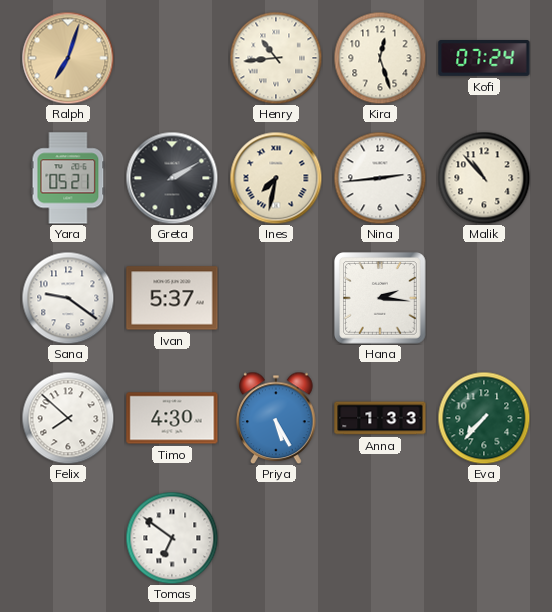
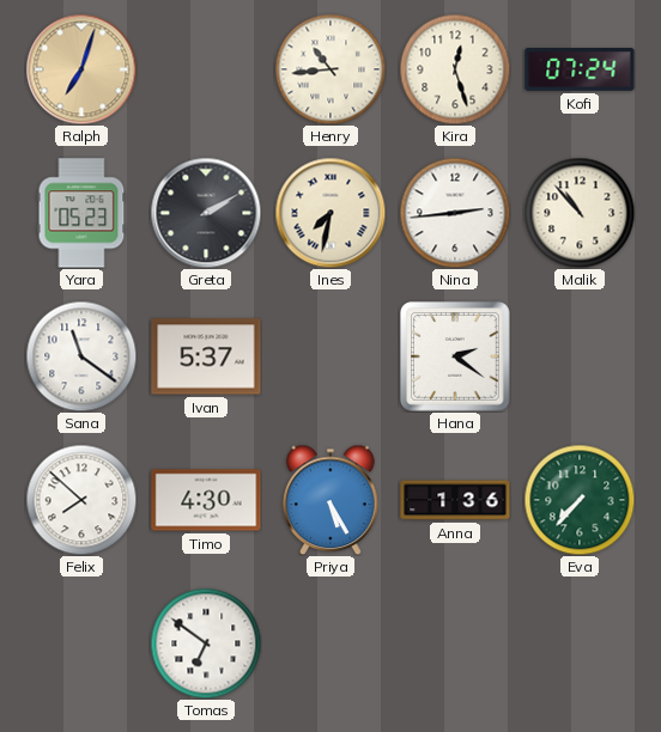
Yara: 05:21 -> 05:23 (81, 213)
Sana: 9:21 -> 11:21 (81, 356)
Hana: 2:16 -> 2:21 (455, 356)
Anna: 1:33 -> 1:36 (455, 500)
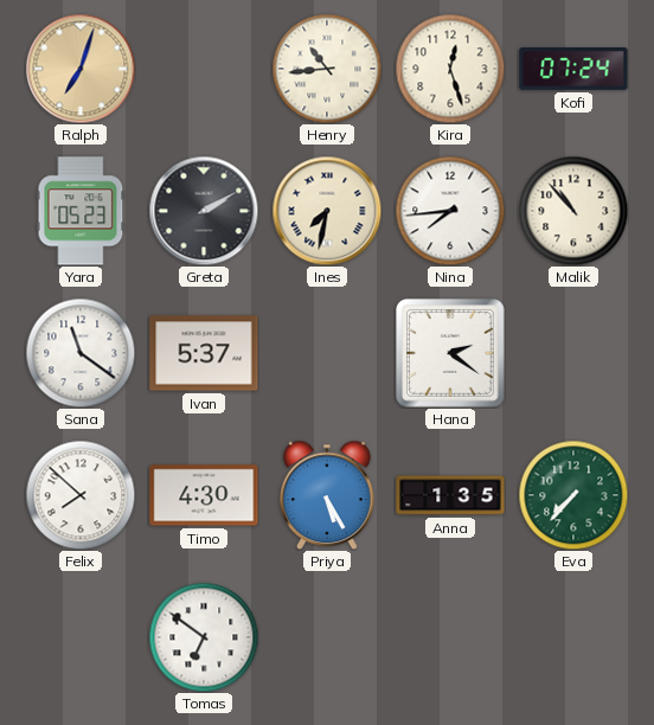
Nina: 2:44 -> 7:44 (450, 211)
Anna: 1:36 -> 1:35 (450, 495)
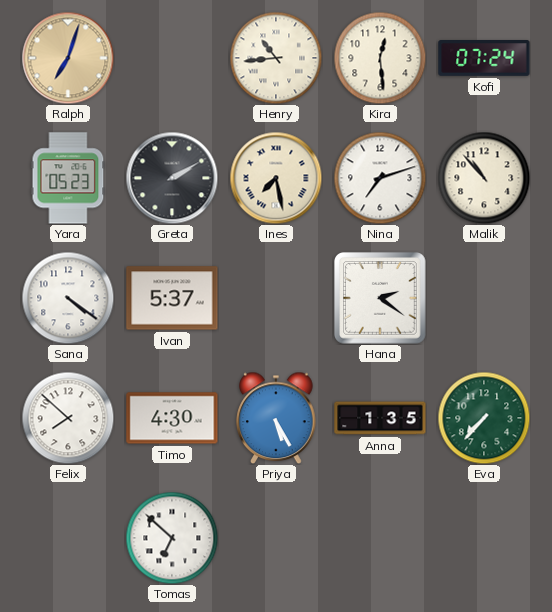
Kira: 12:27 -> 12:29 (380, 58)
Ines: 7:32 -> 7:28 (276, 178)
Nina: 7:44 -> 7:12 (380, 178)
Sana: 11:21 -> 4:21 (68, 298)
Tomas: 6:51 -> 6:52 (172, 538)
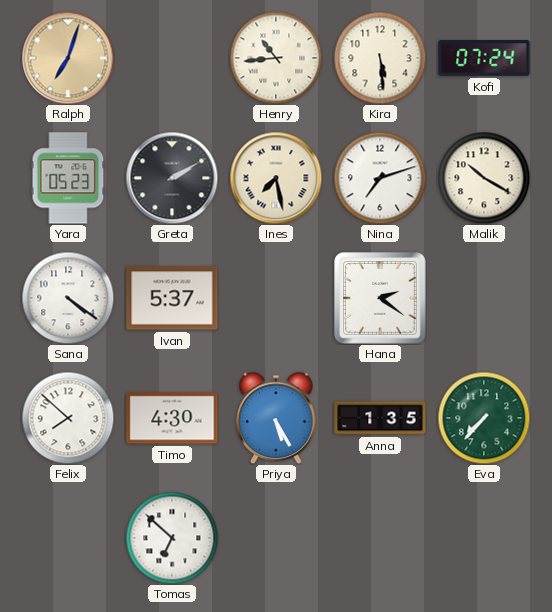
Kira: 12:29 -> 5:29 (380, 58)
Malik: 10:53 -> 10:20 (484, 178)
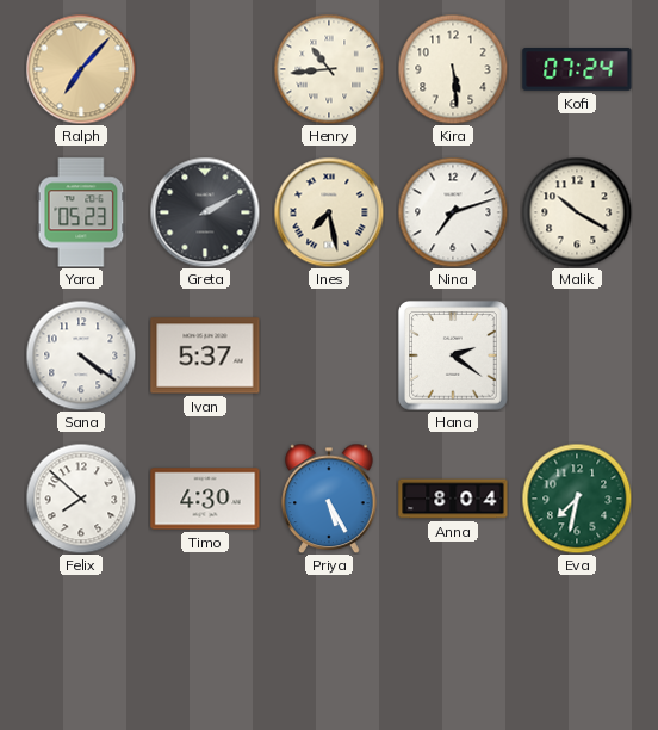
Ralph: 7:03 -> 7:07 (81, 69)
Anna: 1:35 -> 8:04 (453, 499)
Eva: 7:37 -> 7:32 (577, 499)
Tomas: 6:52 -> none (172, 538)
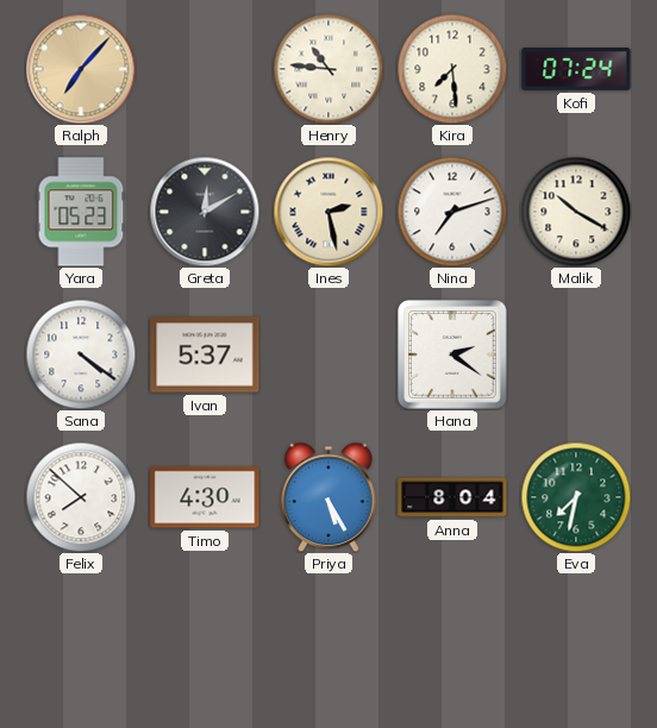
Henry: 10:44 -> 10:46 (328, 69)
Kira: 5:29 -> 7:29 (452, 69)
Greta: 2:10 -> 12:10 (205, 212)
Ines: 7:28 -> 2:28 (328, 212)
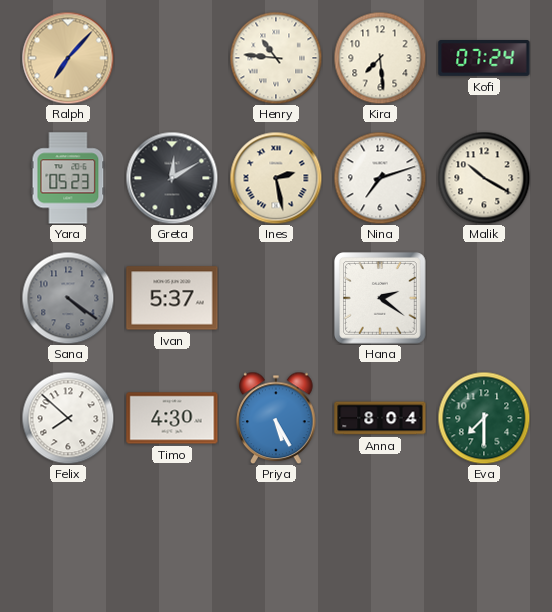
Sana dial: white -> grey (68, 298)
Eva: 7:32 -> 7:30 (484, 418)
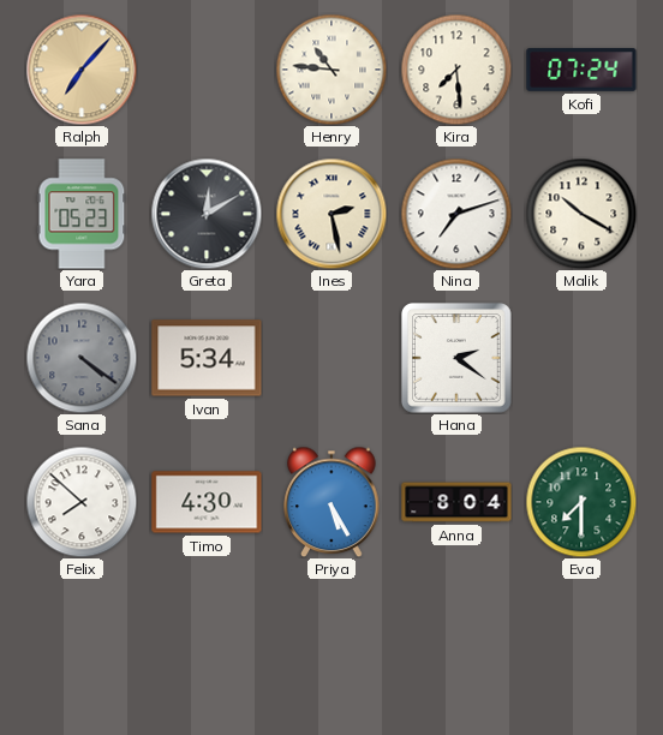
Ivan: 5:37 -> 5:34 (207, 358)
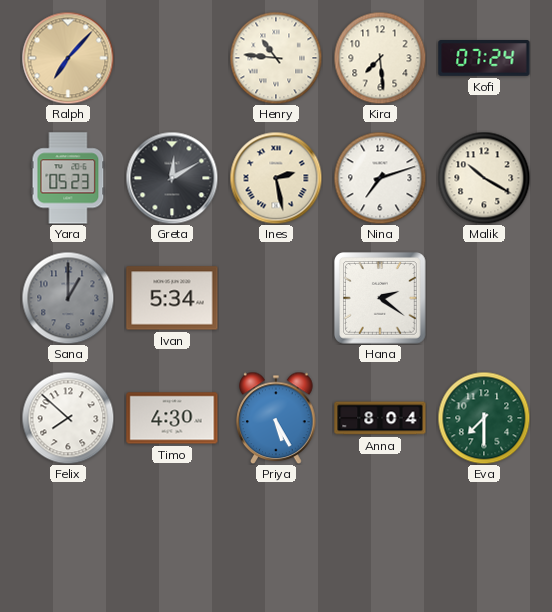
Sana: 4:21 -> 1:00 (68, 298)
